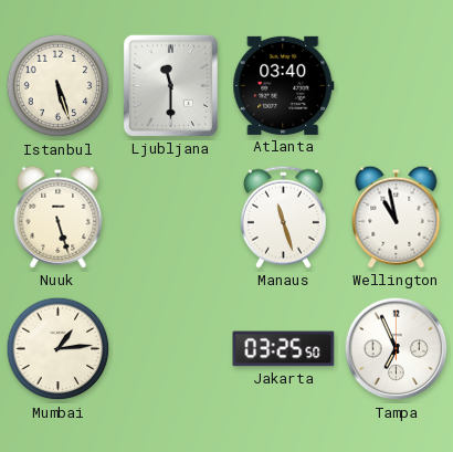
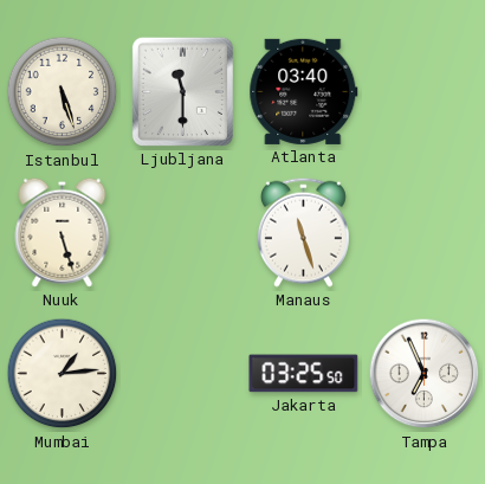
Wellington: 10:58 -> none (397, 217)
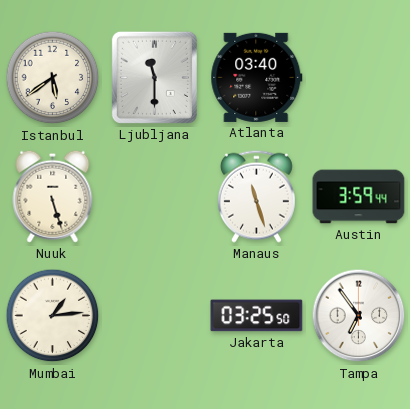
Istanbul: 5:27 -> 5:39 (53, 78)
Austin: none -> 3:59 (359, 197)
Tampa: 6:56 -> 6:54 (359, 316)
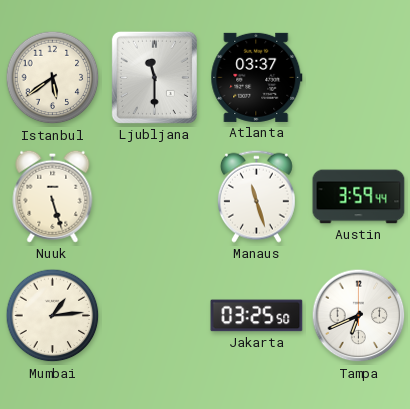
Atlanta: 03:40 -> 03:37 (257, 77)
Tampa: 6:54 -> 6:41 (359, 316)
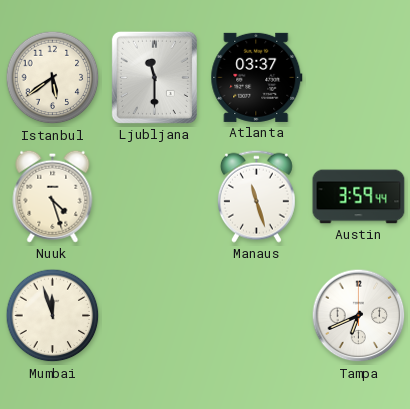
Nuuk: 5:27 -> 4:27 (53, 196)
Mumbai: 1:14 -> 11:57 (53, 316)
Jakarta: 03:25 -> none (257, 316)
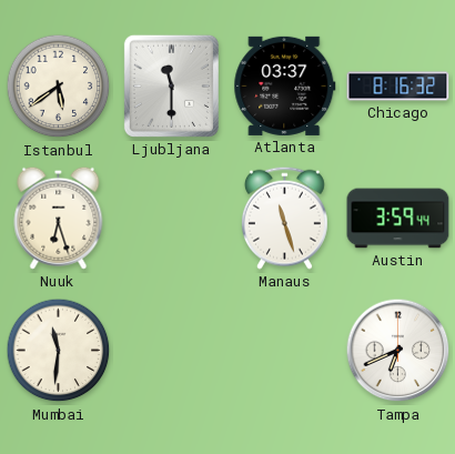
Chicago: none -> 8:16 (398, 87)
Nuuk: 4:27 -> 6:27 (59, 218)
Mumbai: 11:57 -> 11:31 (59, 351)
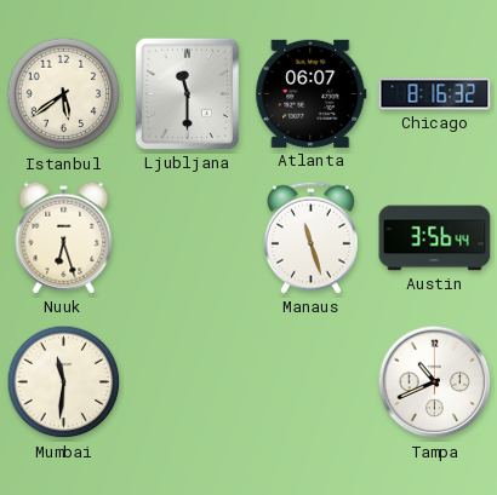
Atlanta: 03:37 -> 06:07 (312, 93)
Austin: 3:59 -> 3:56 (435, 238)
Tampa: 6:41 -> 10:41 (435, 382)
